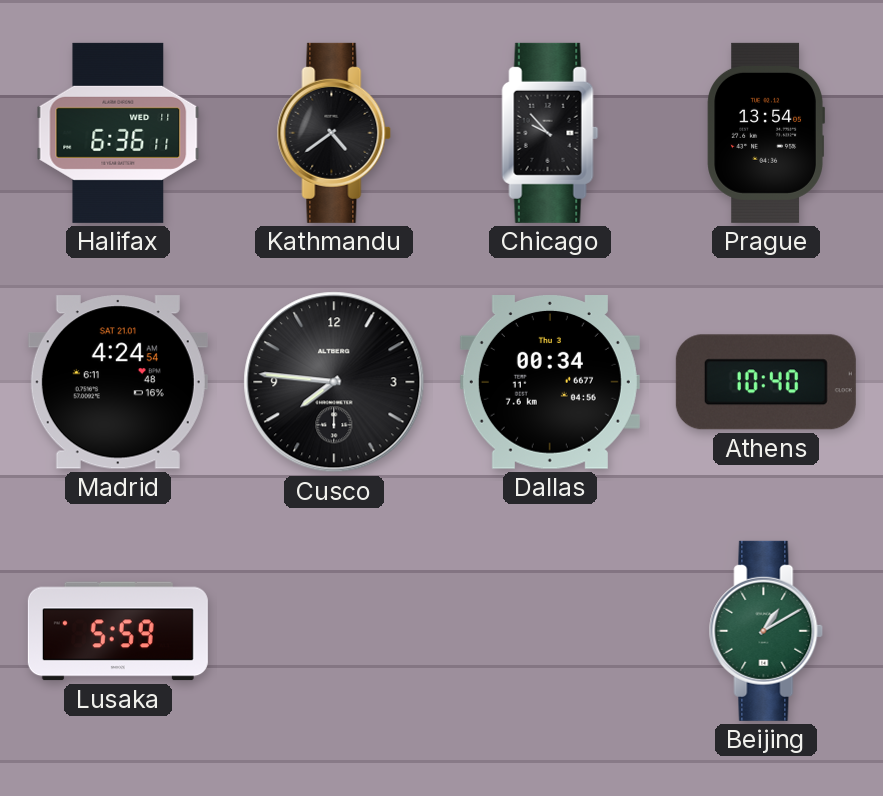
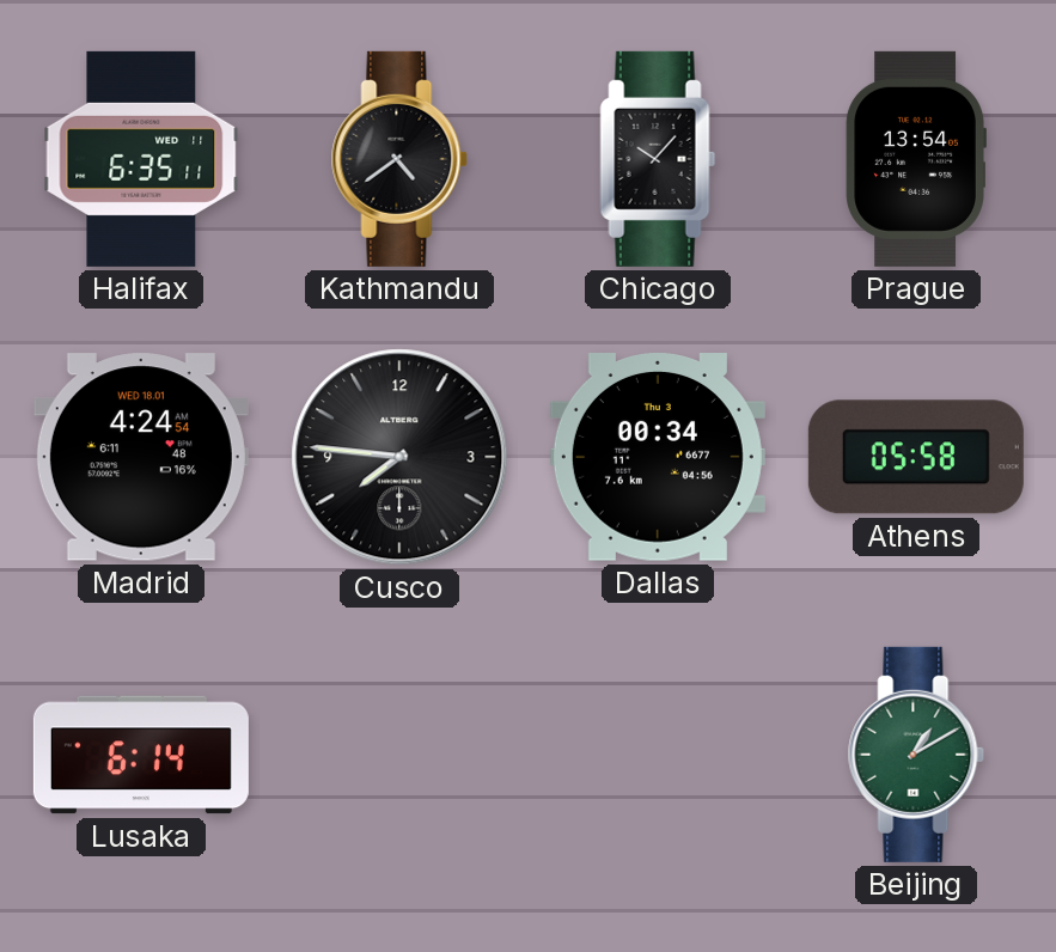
Halifax: 6:36 -> 6:35 (141, 159)
Chicago: 9:53 -> 10:07 (658, 159)
Madrid date: SAT 21.01 -> WED 18.01 (141, 457)
Athens: 10:40 -> 05:58 (916, 457)
Lusaka: 5:59 -> 6:14 (141, 755)
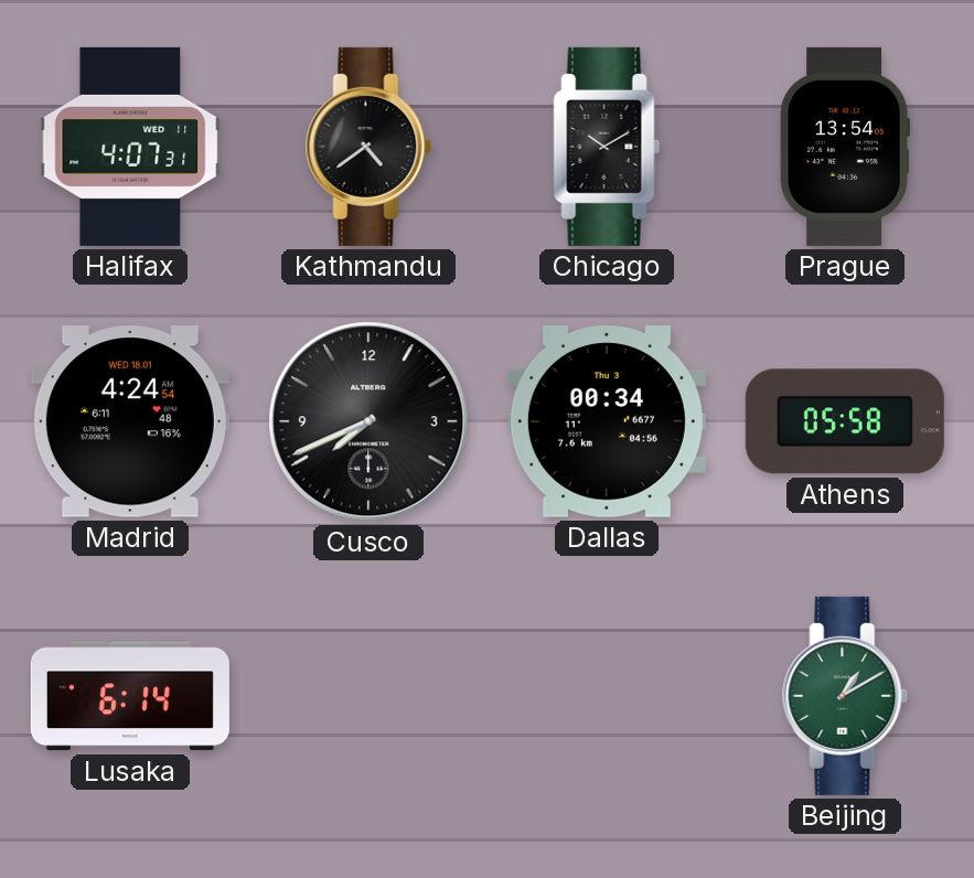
Halifax: 6:35 -> 4:07 (130, 147)
Chicago: 10:07 -> 10:10 (607, 147)
Cusco: 7:46 -> 7:41 (368, 421)
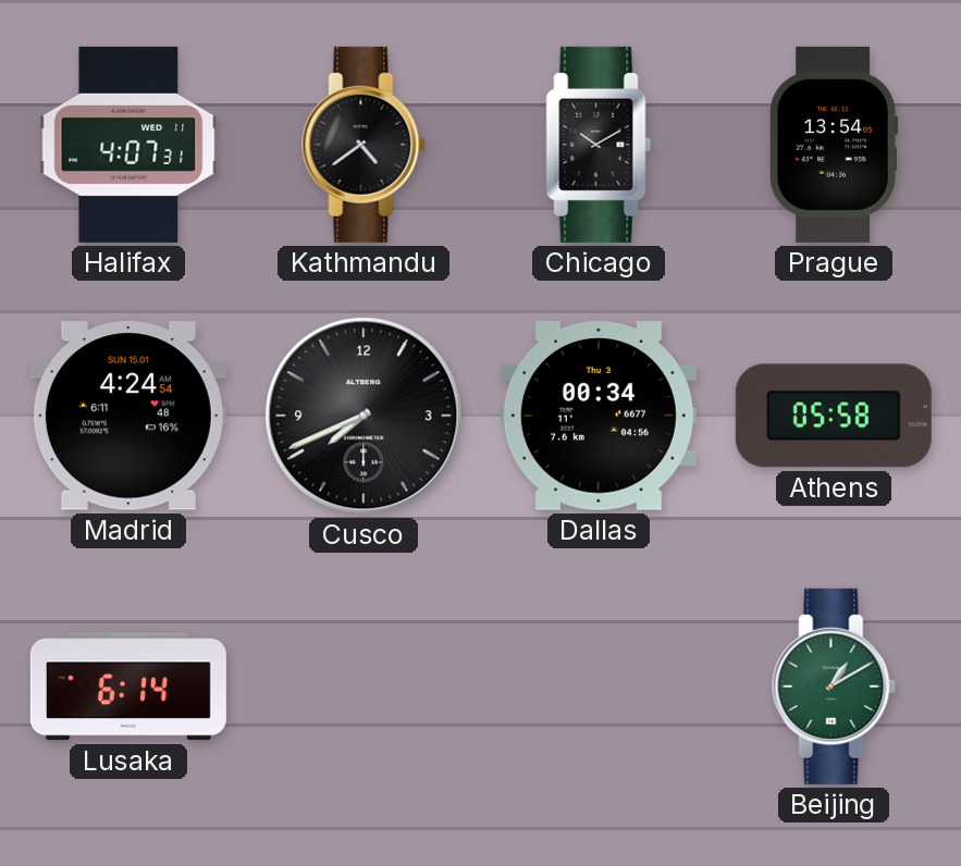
Madrid date: WED 18.01 -> SUN 15.01 (128, 416)
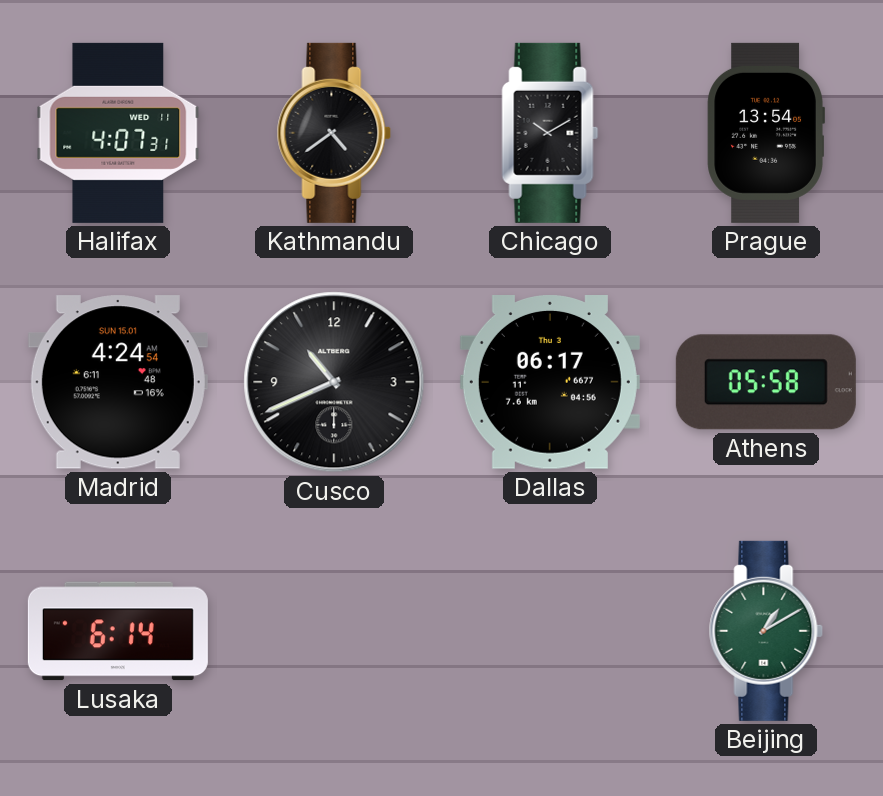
Cusco: 7:41 -> 10:41 (334, 382)
Dallas: 00:34 -> 06:17 (550, 383)
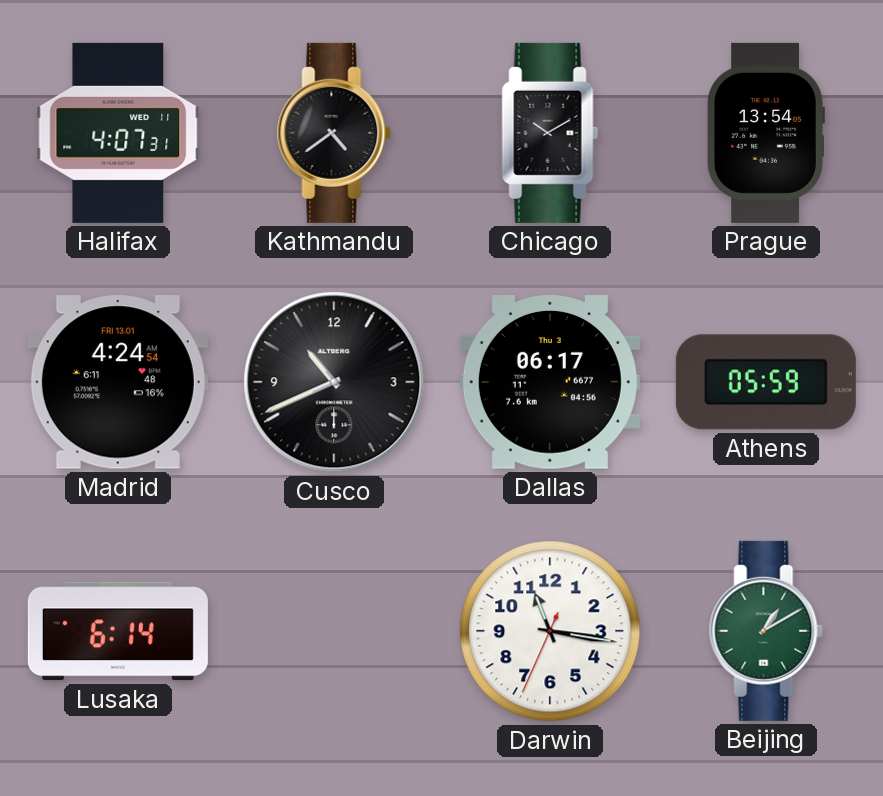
Madrid date: SUN 15.01 -> FRI 13.01 (118, 382)
Athens: 05:58 -> 05:59 (766, 382)
Darwin: none -> 11:16 (550, 631)
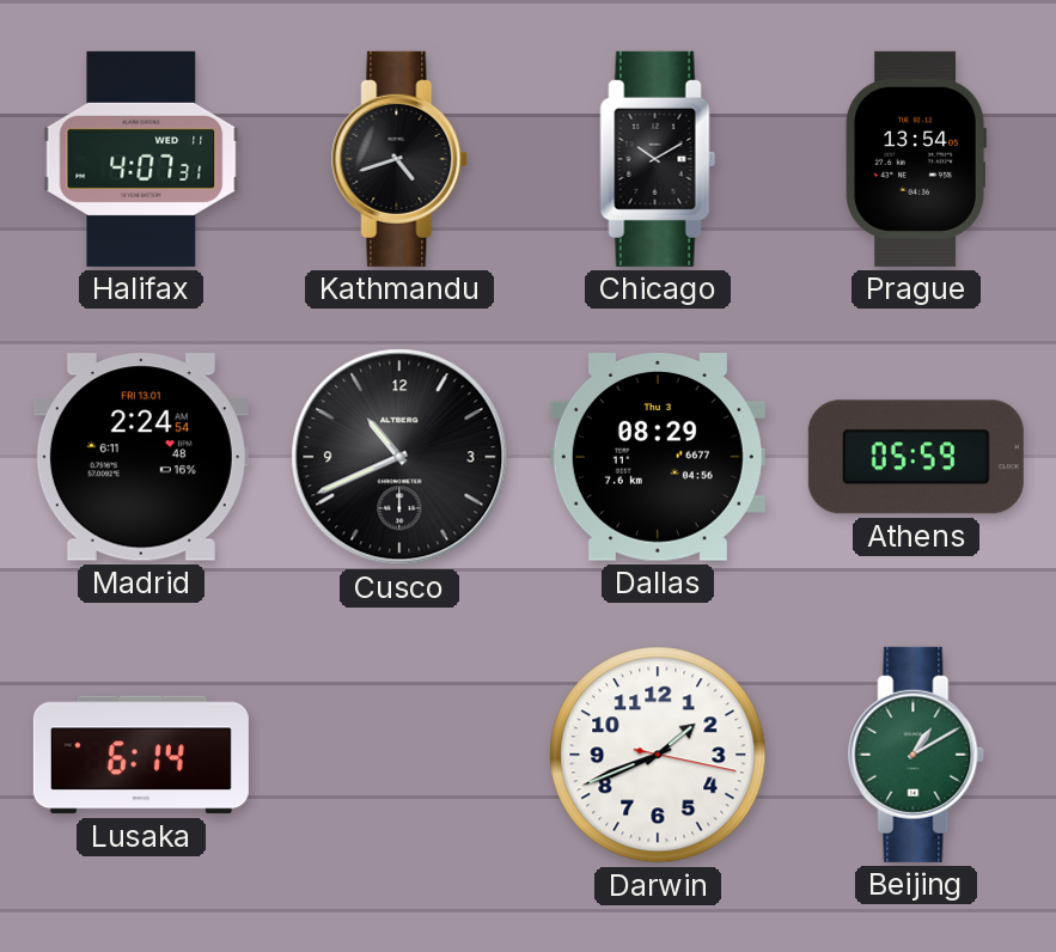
Kathmandu: 4:39 -> 4:42 (399, 159)
Madrid: 4:24 -> 2:24 (141, 457)
Dallas: 06:17 -> 08:29 (658, 458)
Darwin: 11:16 -> 1:41 (658, 755)
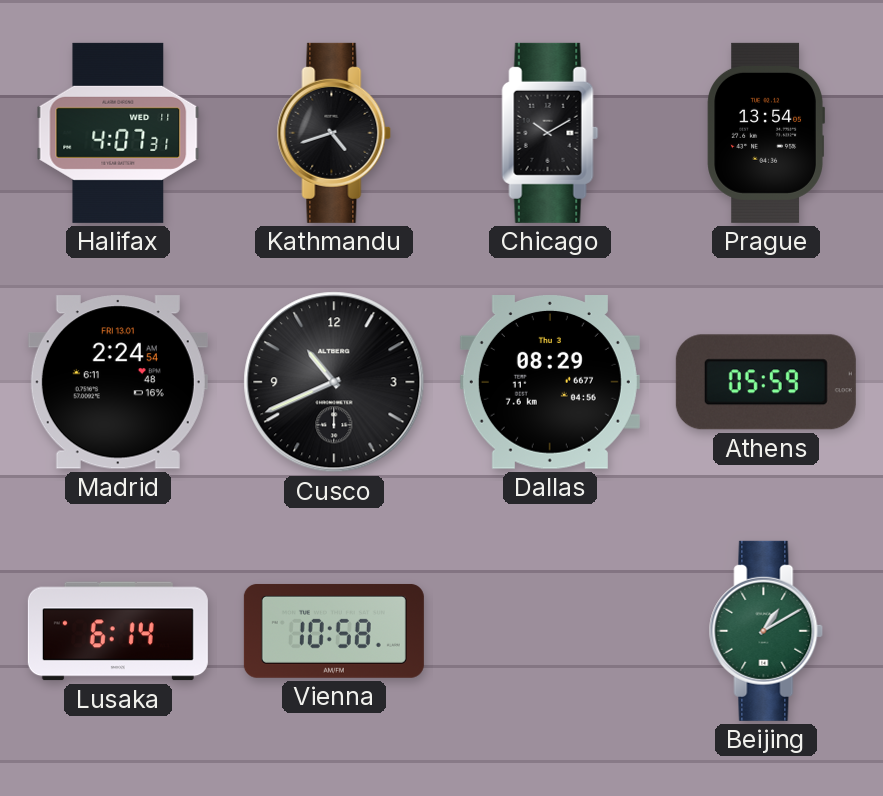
Vienna: none -> 10:58 (334, 631)
Darwin: 1:41 -> none (658, 755)
